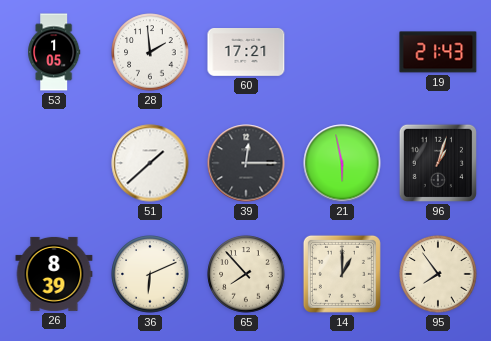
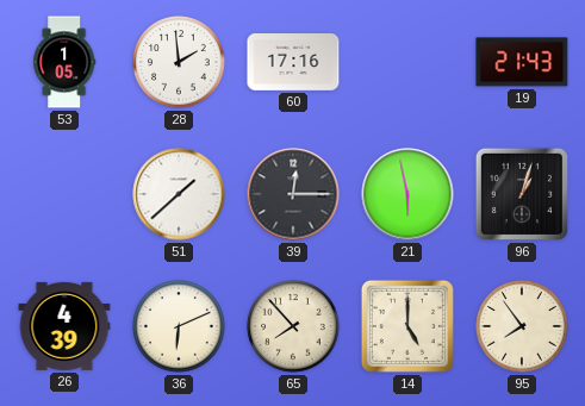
60: 17:21 -> 17:16 (293, 63)
26: 8:39 -> 4:39 (64, 326)
14: 1:00 -> 5:00 (407, 326)
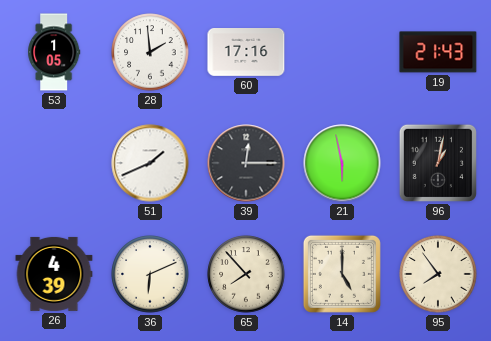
51: 1:38 -> 1:41 (150, 163)
96: 1:03 -> 1:02 (438, 163)
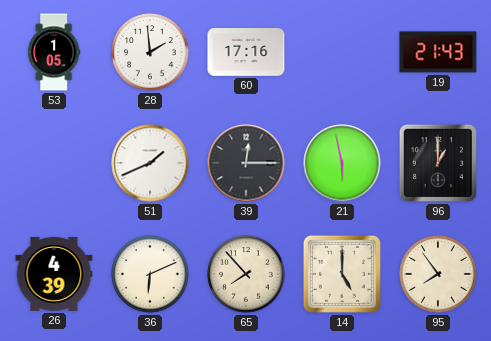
96: 1:02 -> 1:00 (438, 163)
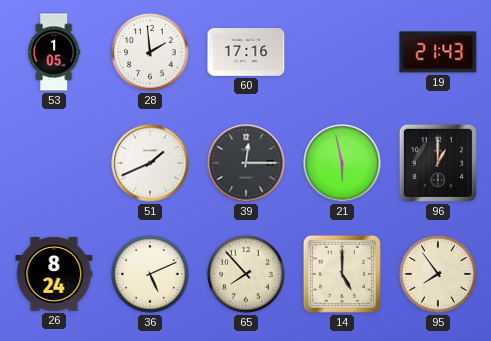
26: 4:39 -> 8:24 (54, 274)
36: 6:11 -> 5:11 (150, 274)
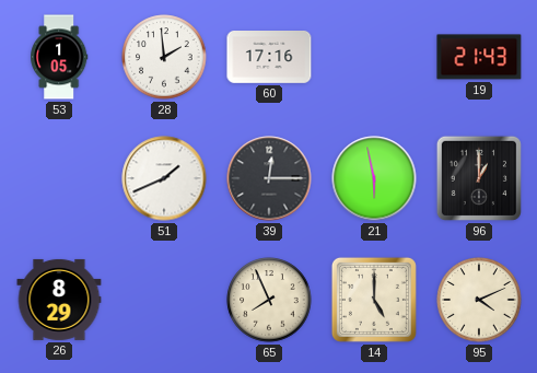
26: 8:24 -> 8:29 (59, 300)
36: 5:11 -> none (150, 274)
65: 7:53 -> 7:56 (269, 300)
95: 7:54 -> 4:11 (479, 300)
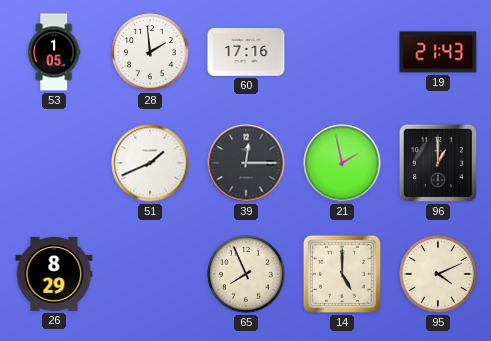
21: 5:58 -> 1:58 (342, 163)
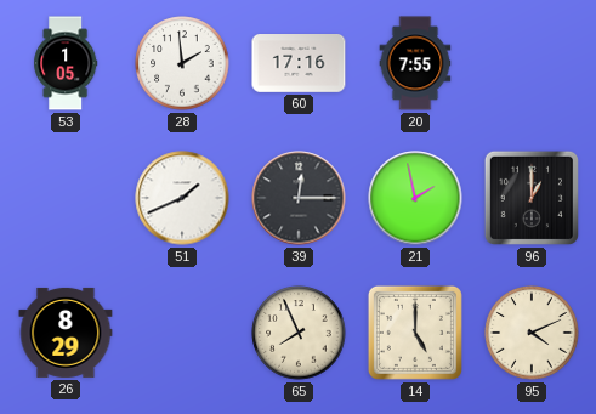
20: none -> 7:55 (415, 63)
19: 21:43 -> none (438, 52)
